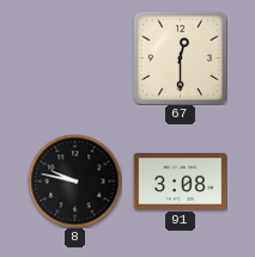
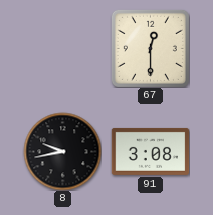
8: 9:47 -> 9:43 (62, 151)
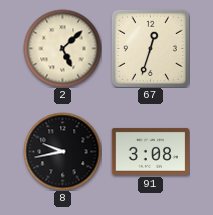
2: none -> 5:08 (62, 48)
67: 12:30 -> 12:33 (150, 48)
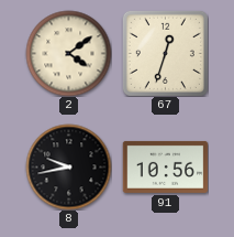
2: 5:08 -> 4:09 (68, 53)
91: 3:08 -> 10:56 (165, 166)
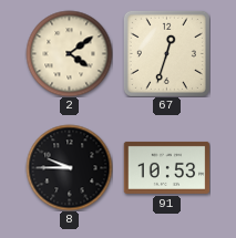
8: 9:43 -> 9:45 (69, 167)
91: 10:56 -> 10:53 (166, 167)
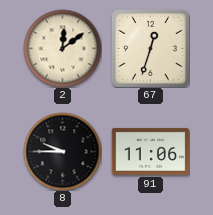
2: 4:09 -> 12:09 (62, 48)
91: 10:53 -> 11:06 (150, 151)
